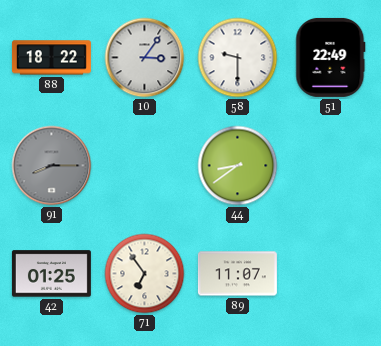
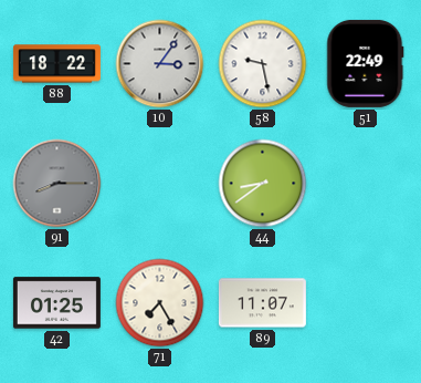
58: 9:30 -> 9:28 (263, 64)
71: 6:54 -> 7:25 (160, 303)
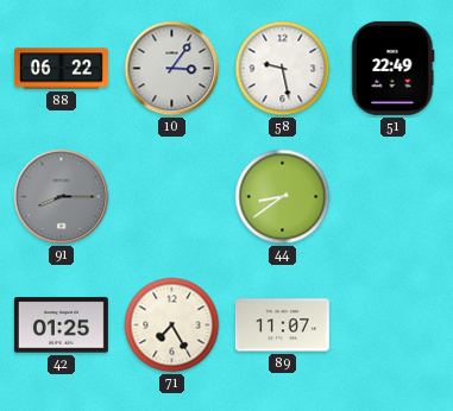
88: 18:22 -> 06:22 (61, 69)
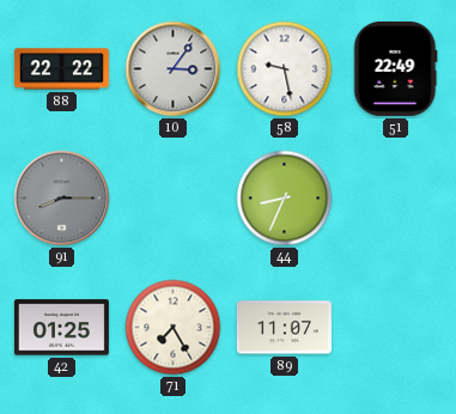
88: 06:22 -> 22:22 (61, 69)
44: 8:39 -> 8:34 (285, 199)
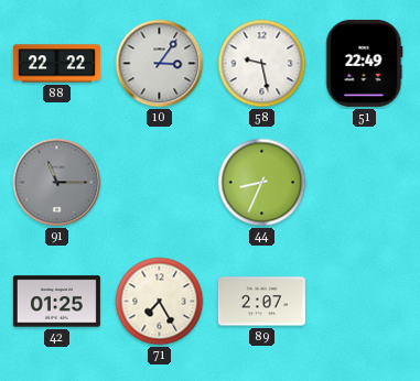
91: 8:15 -> 11:15 (57, 183)
89: 11:07 -> 2:07 (261, 302)
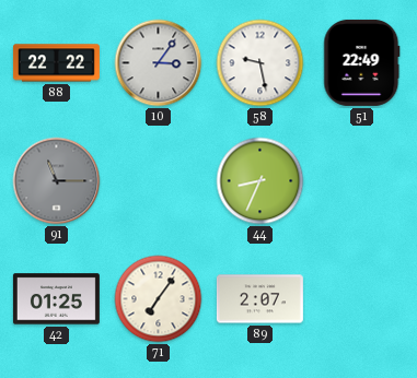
71: 7:25 -> 7:06 (159, 299)
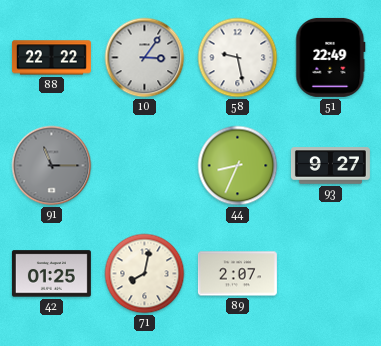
93: none -> 9:27 (330, 166)
71: 7:06 -> 8:02 (145, 274)
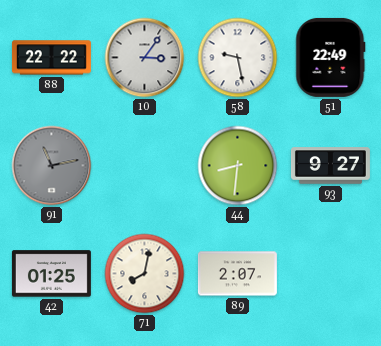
91: 11:15 -> 11:13 (52, 166)
44: 8:34 -> 8:31 (238, 166)
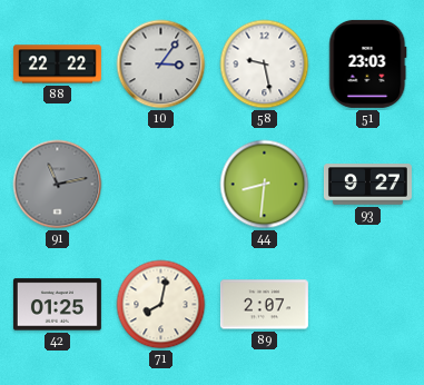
51: 22:49 -> 23:03 (368, 63)
